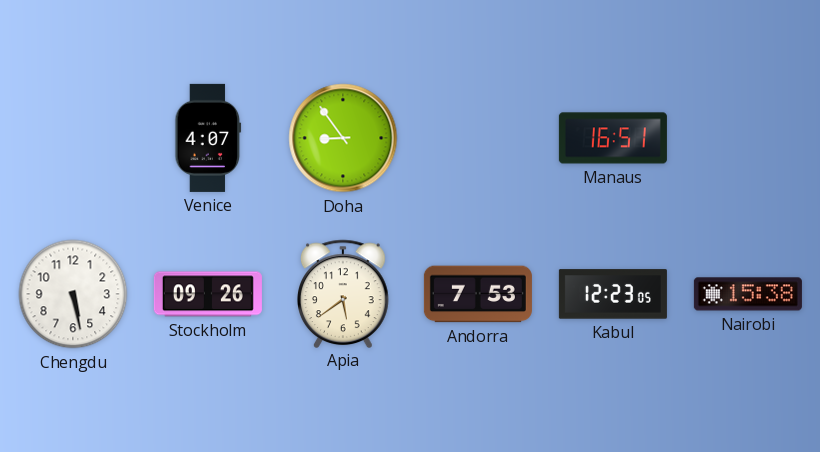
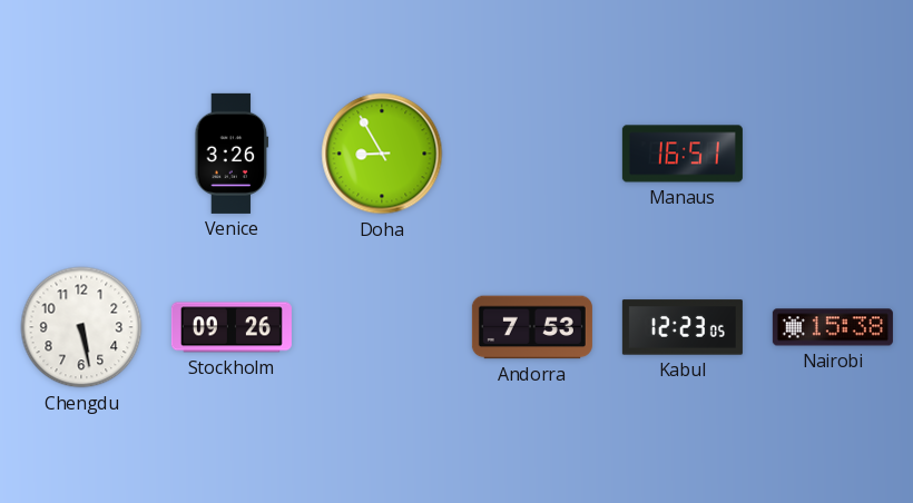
Venice: 4:07 -> 3:26 (232, 154)
Doha: 8:54 -> 8:55 (382, 154)
Apia: 5:39 -> none (344, 293)
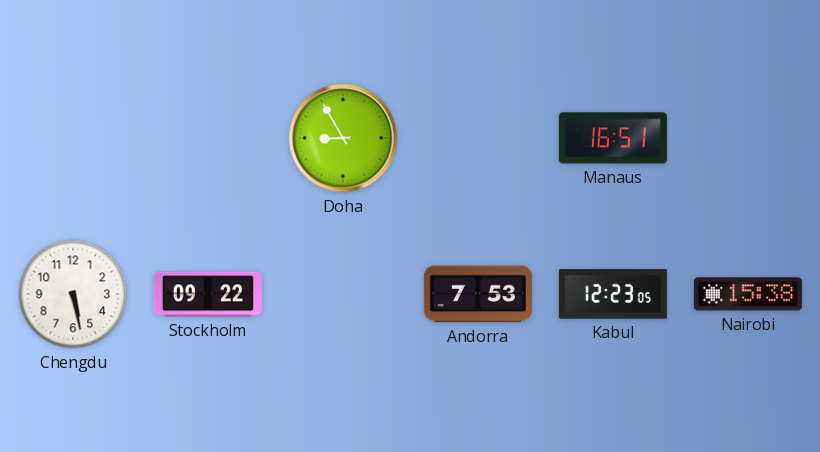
Venice: 3:26 -> none (232, 154)
Stockholm: 09:26 -> 09:22 (208, 294)
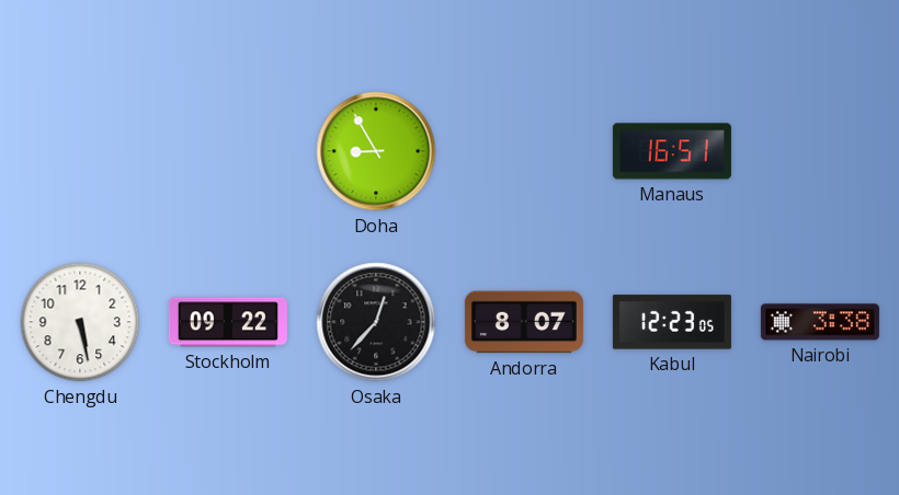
Osaka: none -> 12:37 (376, 322)
Andorra: 7:53 -> 8:07 (524, 322)
Nairobi: 15:38 -> 3:38 (820, 322)
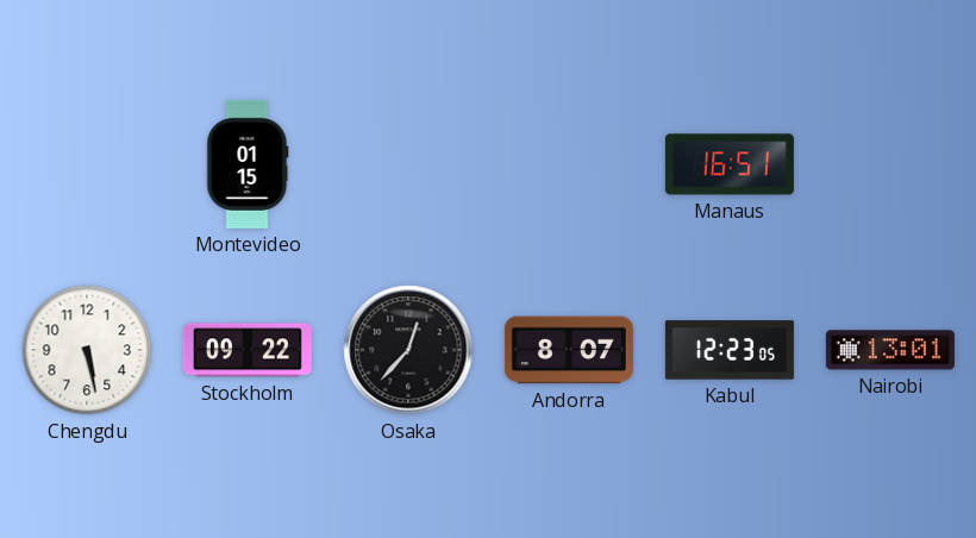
Montevideo: none -> 01:15 (248, 164)
Doha: 8:55 -> none (376, 151)
Nairobi: 3:38 -> 13:01 (890, 350)
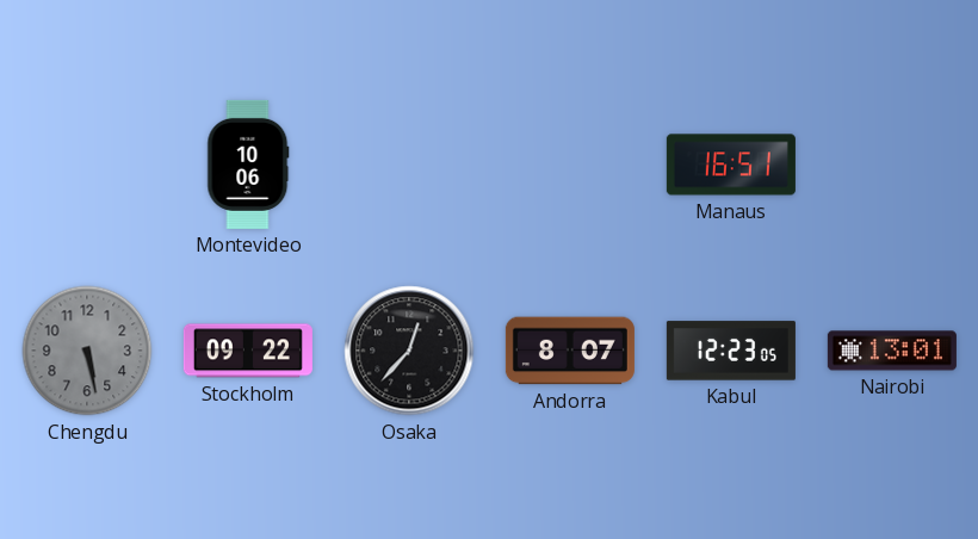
Montevideo: 01:15 -> 10:06 (248, 165)
Chengdu dial: white -> grey (87, 351)
